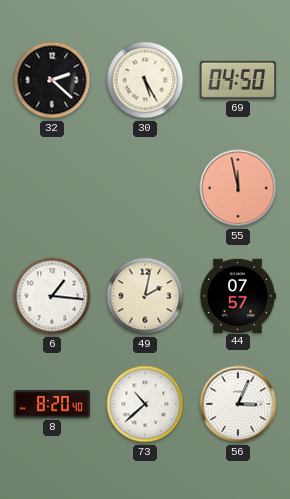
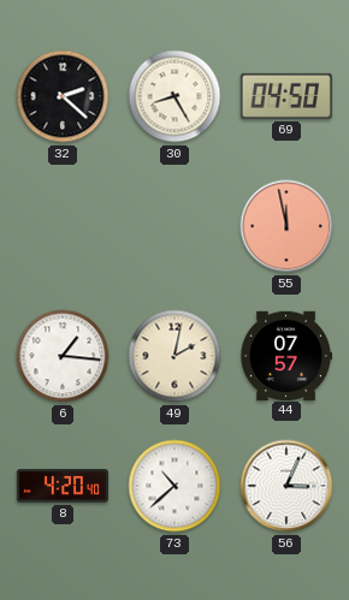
30: 5:25 -> 8:25 (174, 96)
8: 8:20 -> 4:20 (63, 486)
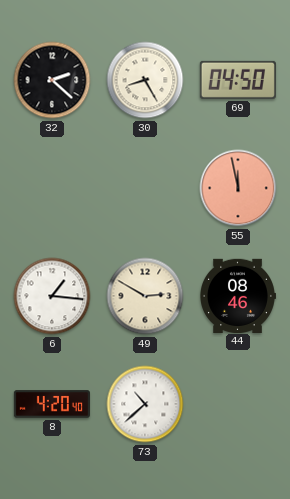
49: 2:02 -> 2:50 (145, 296)
44: 07:57 -> 08:46 (238, 295)
56: 3:04 -> none (286, 486)
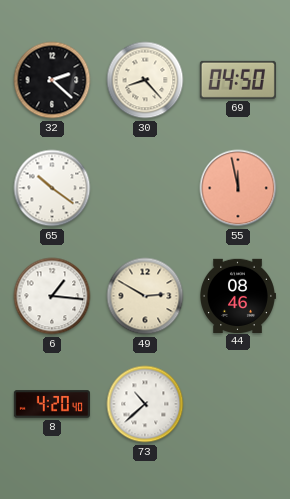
30: 8:25 -> 8:23 (145, 80)
65: none -> 10:21 (52, 188)
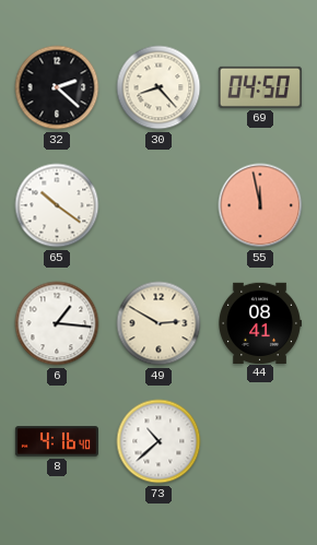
44: 08:46 -> 08:41 (260, 322)
8: 4:20 -> 4:16 (57, 441)
